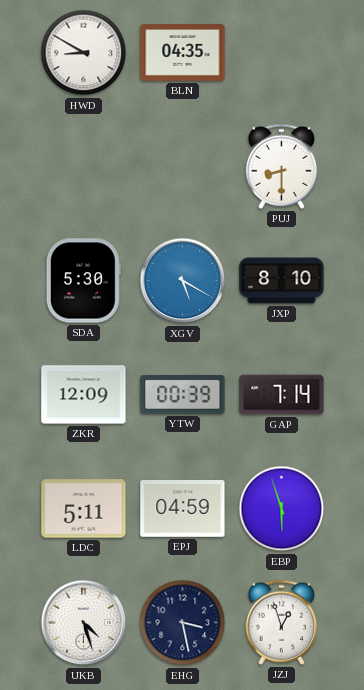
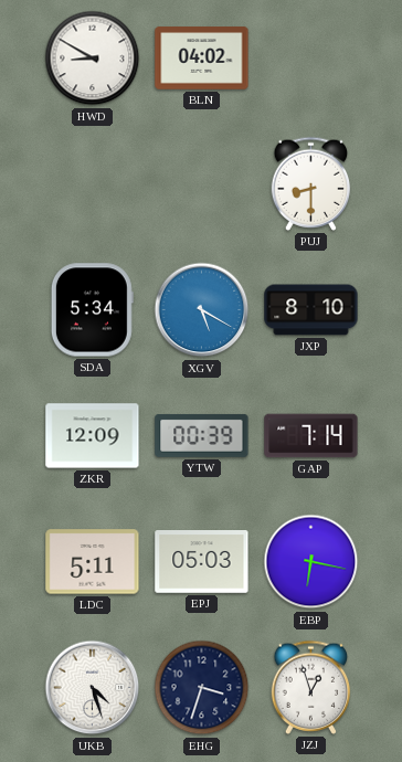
BLN: 04:35 -> 04:02 (202, 59)
SDA: 5:30 -> 5:34 (92, 310)
EPJ: 04:59 -> 05:03 (202, 562)
EBP: 5:57 -> 6:17 (311, 562)
EHG: 3:28 -> 3:33 (202, 688)
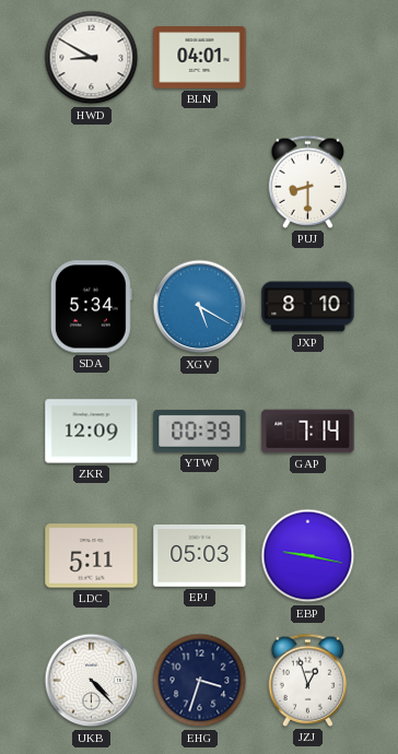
BLN: 04:02 -> 04:01 (200, 58)
EBP: 6:17 -> 9:17 (308, 556)
UKB: 4:27 -> 4:23 (92, 681)
